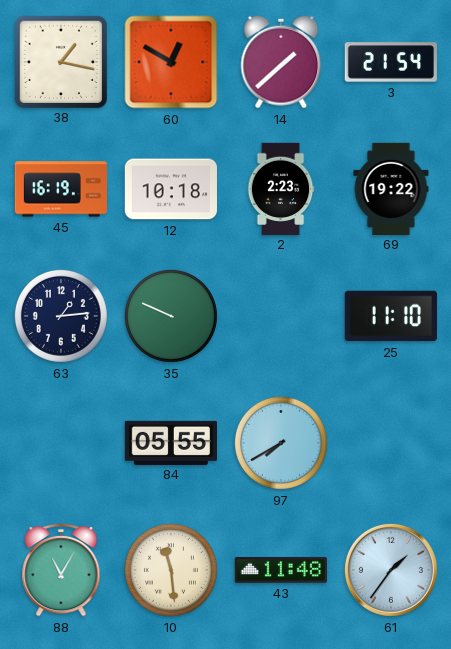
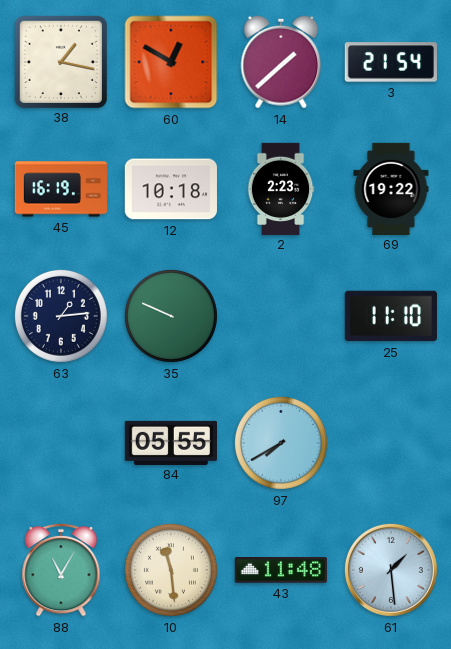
61: 1:36 -> 1:29 (391, 570)
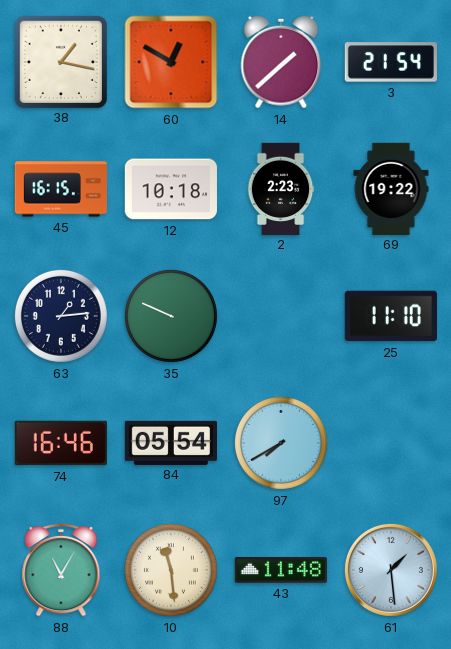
45: 16:19 -> 16:15 (60, 189)
74: none -> 16:46 (61, 443)
84: 05:55 -> 05:54 (170, 442)
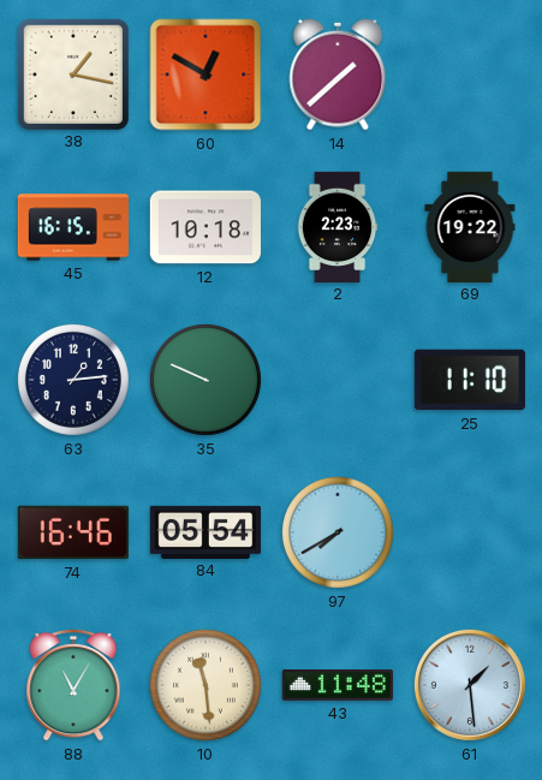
3: 21:54 -> none (391, 62)
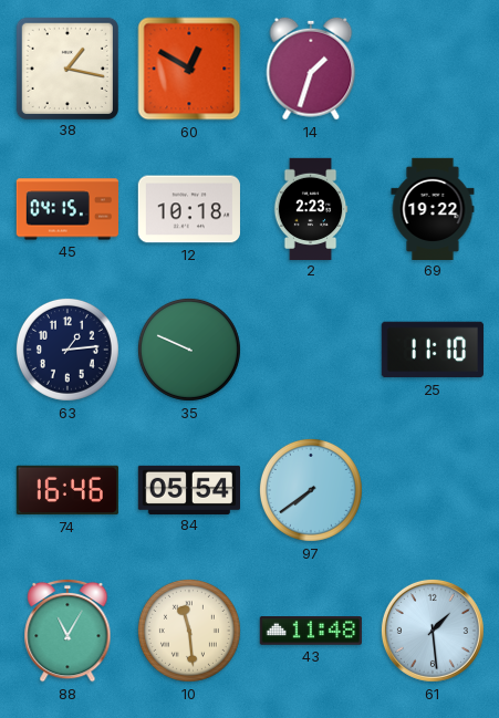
14: 1:38 -> 1:33 (311, 69)
45: 16:15 -> 04:15 (66, 209)
97: 7:40 -> 7:39 (311, 490)
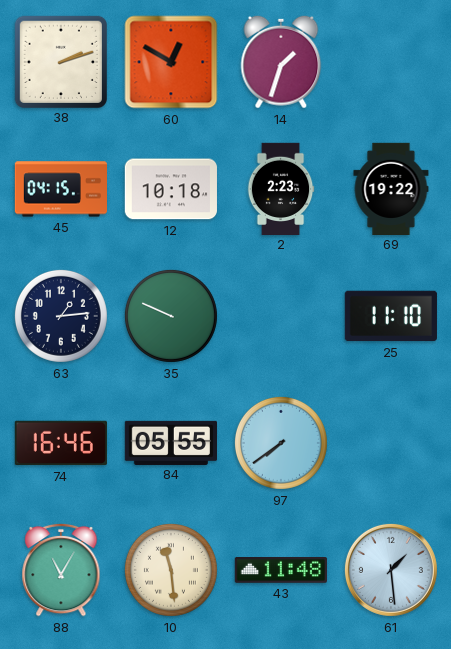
38: 1:17 -> 2:12 (60, 61)
84: 05:54 -> 05:55 (170, 442)
